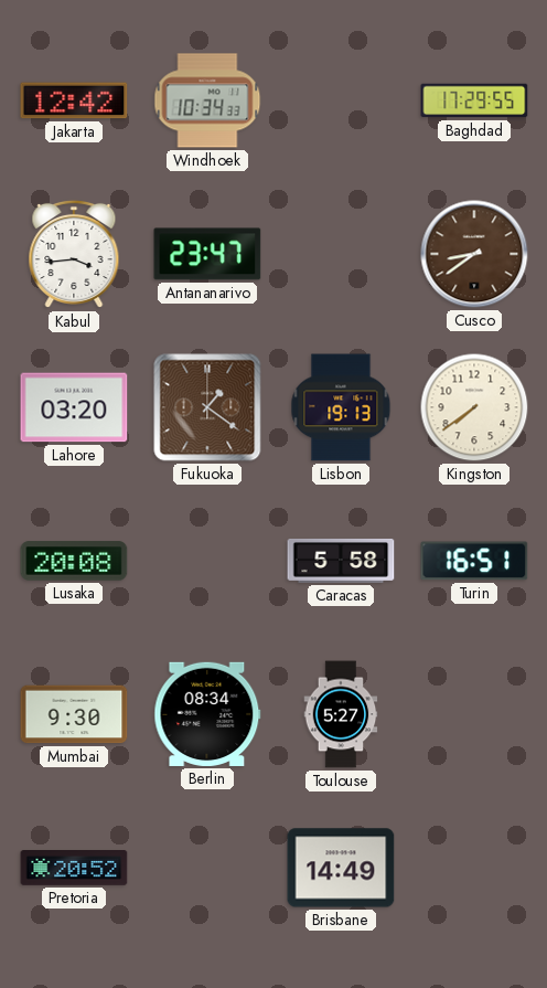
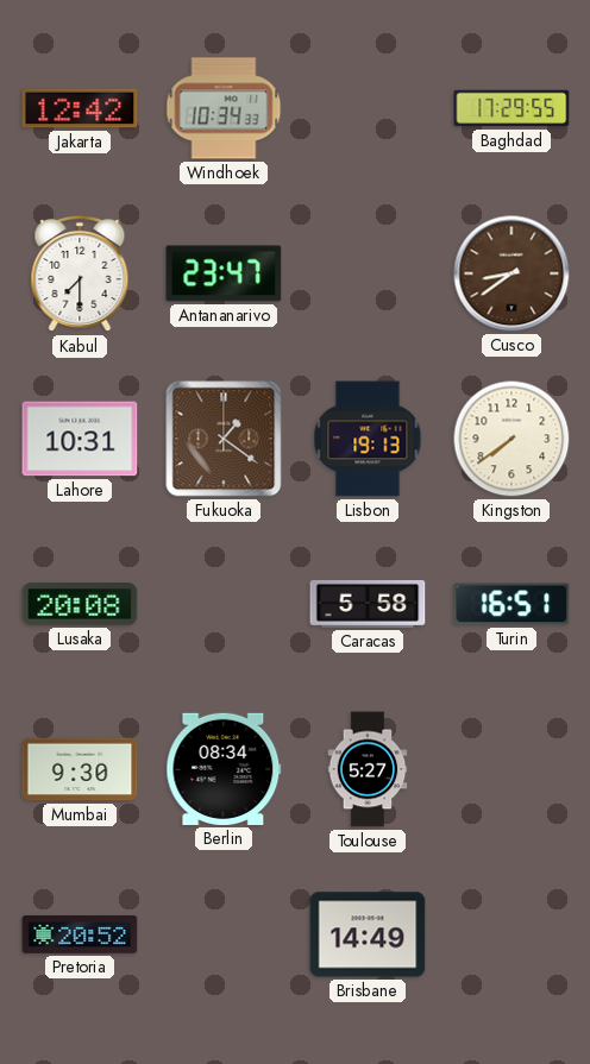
Kabul: 3:44 -> 7:30 (80, 273)
Lahore: 03:20 -> 10:31 (80, 439)
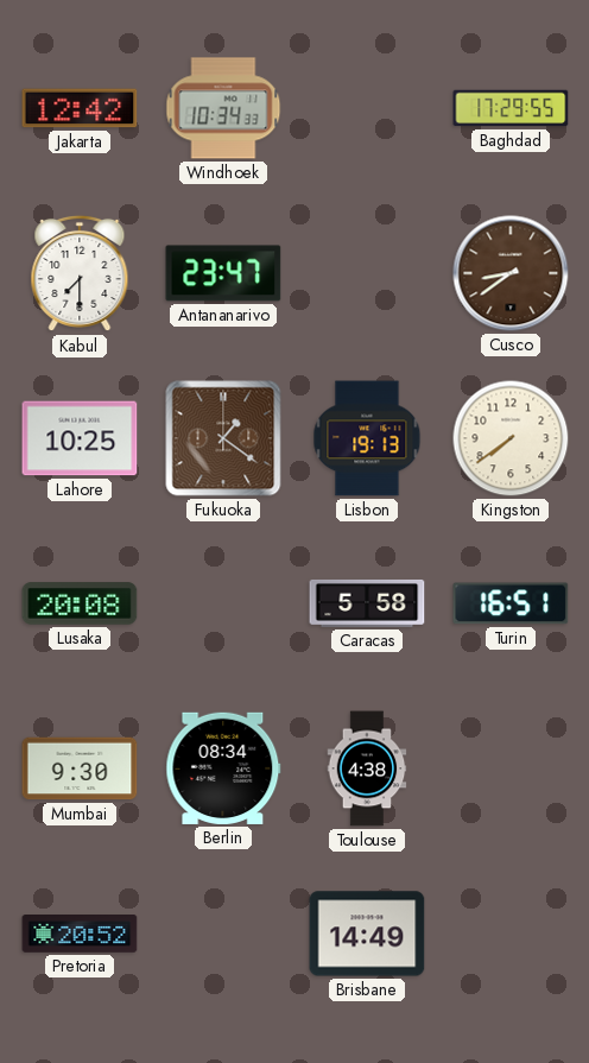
Lahore: 10:31 -> 10:25 (80, 438)
Toulouse: 5:27 -> 4:38 (367, 768)
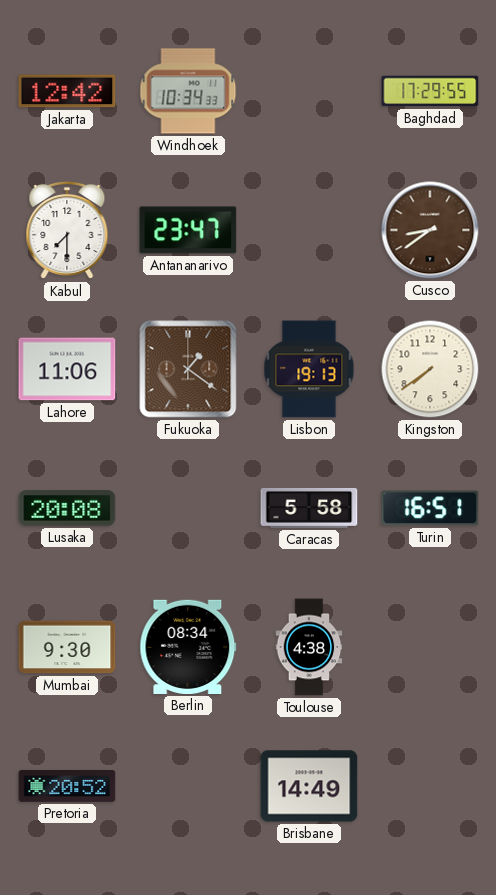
Lahore: 10:25 -> 11:06 (67, 369)
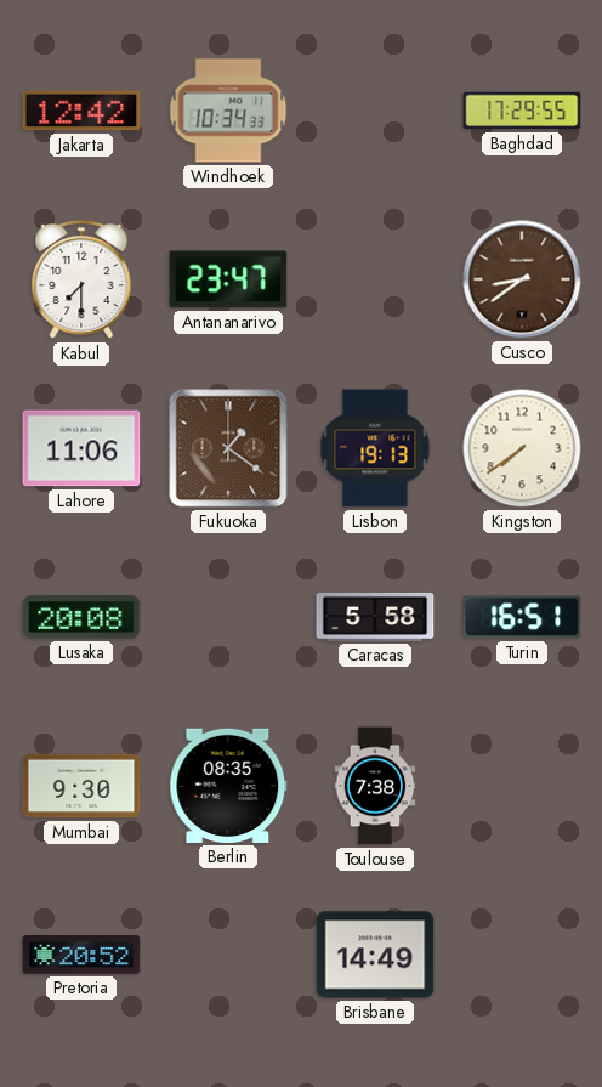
Berlin: 08:34 -> 08:35 (228, 786)
Toulouse: 4:38 -> 7:38 (375, 786)
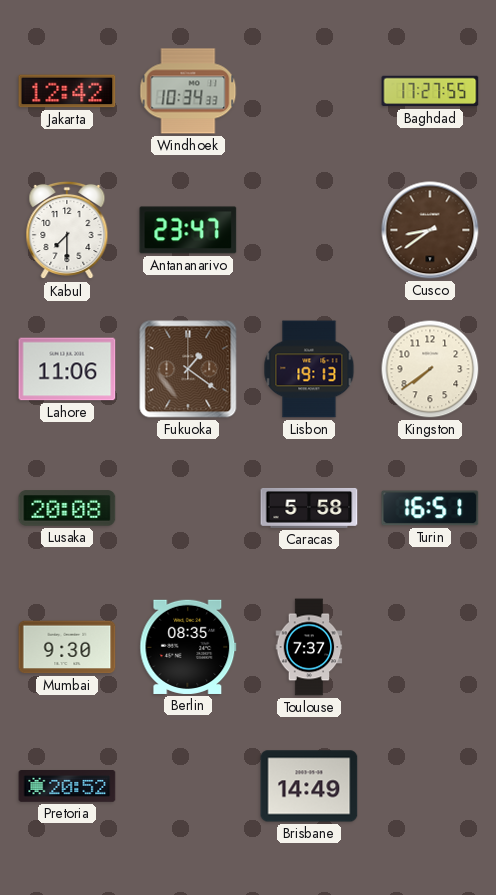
Baghdad: 17:29 -> 17:27 (430, 91)
Toulouse: 7:38 -> 7:37 (309, 647)
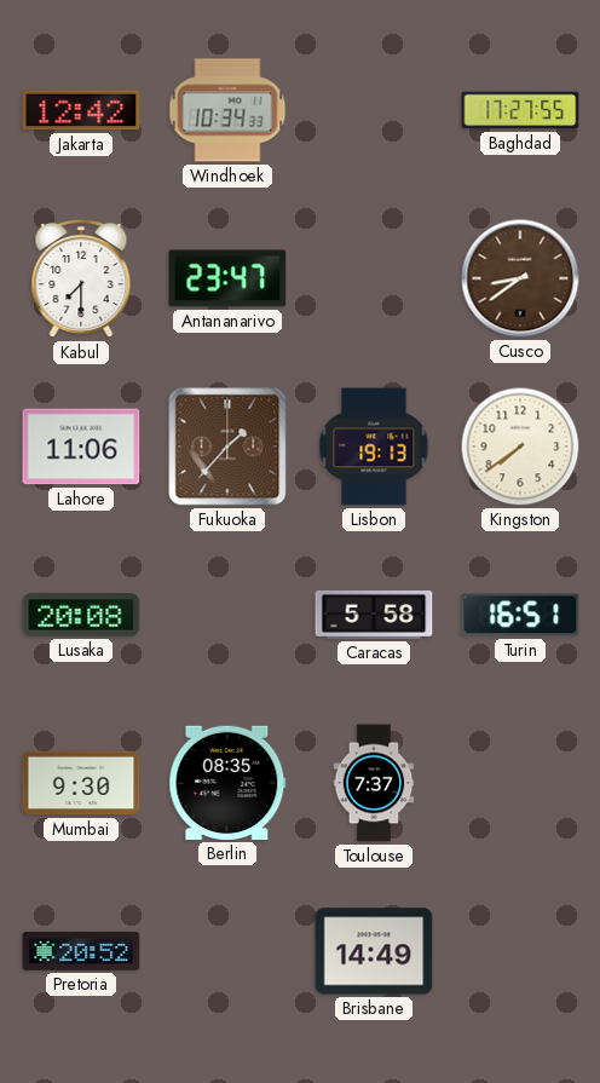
Fukuoka: 1:21 -> 1:37 (227, 447)
